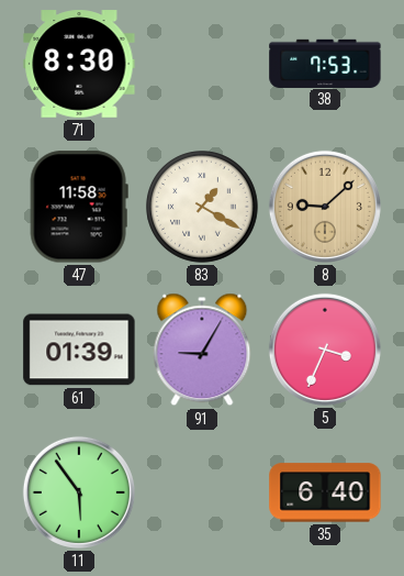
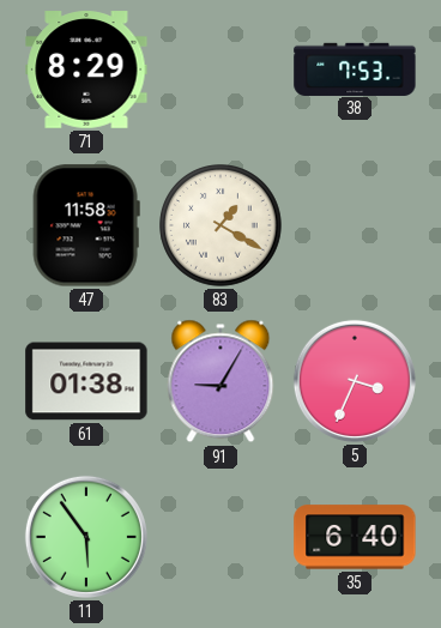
71: 8:30 -> 8:29 (86, 70)
8: 9:08 -> none (325, 207)
61: 01:39 -> 01:38 (86, 381)
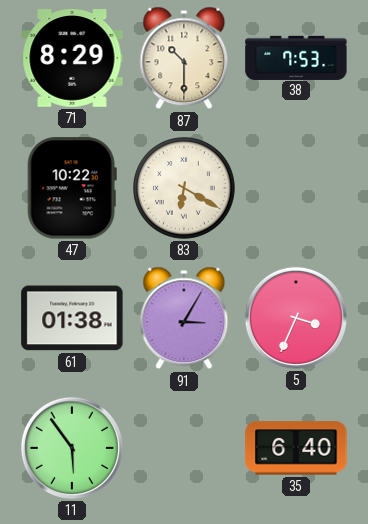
87: none -> 10:30 (184, 58)
47: 11:58 -> 10:22 (72, 188)
83: 1:20 -> 6:20 (184, 188)
91: 9:05 -> 3:05 (184, 318)
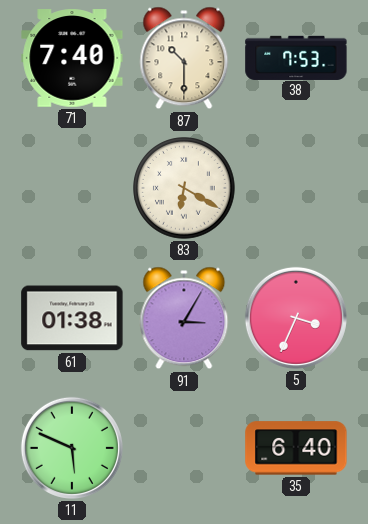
71: 8:29 -> 7:40 (72, 58)
47: 10:22 -> none (72, 188)
11: 5:54 -> 5:49 (72, 448)
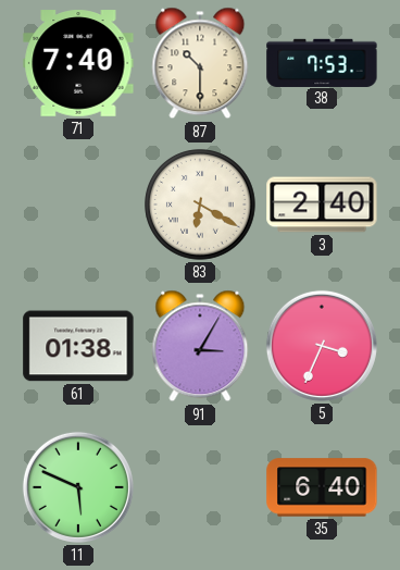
3: none -> 2:40 (322, 205)
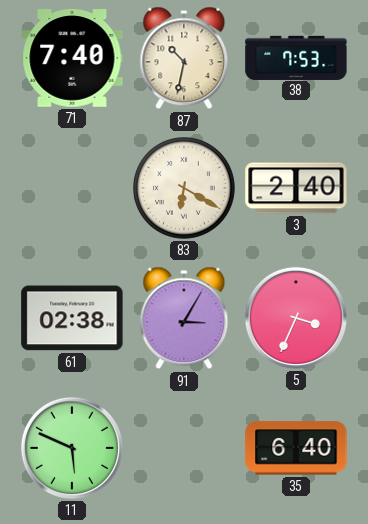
87: 10:30 -> 10:32 (184, 58)
61: 01:38 -> 02:38 (72, 318)
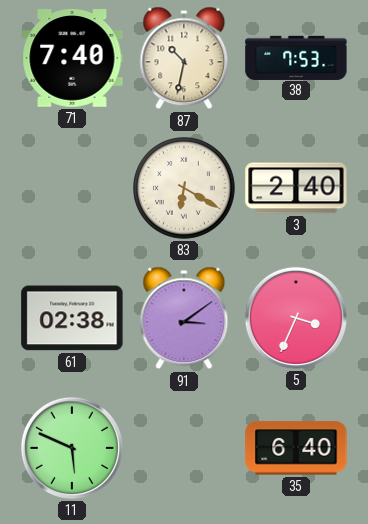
91: 3:05 -> 3:09 (184, 318)
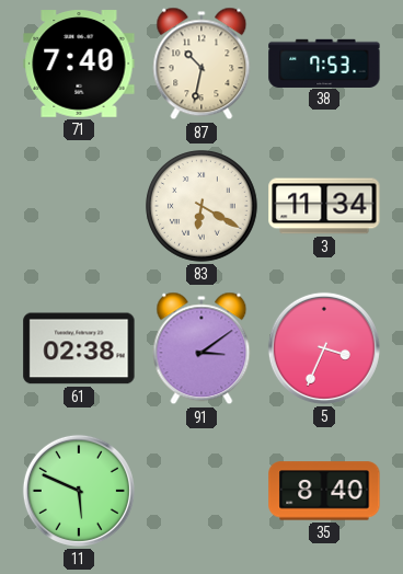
3: 2:40 -> 11:34 (324, 206)
35: 6:40 -> 8:40 (324, 491)
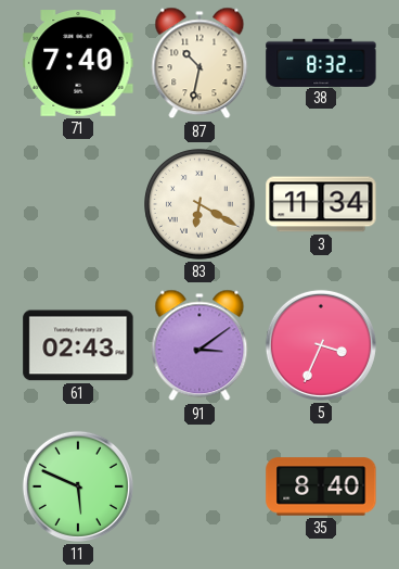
38: 7:53 -> 8:32 (321, 62)
61: 02:38 -> 02:43 (78, 345)
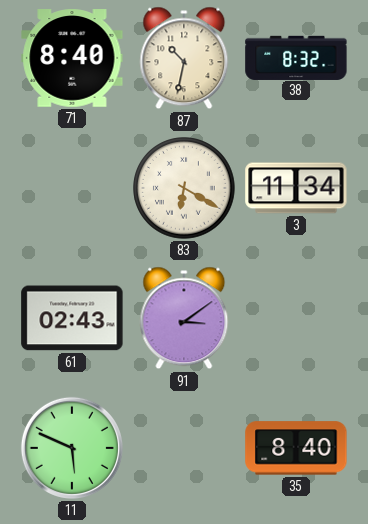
71: 7:40 -> 8:40 (72, 58)
5: 3:34 -> none (321, 345)
